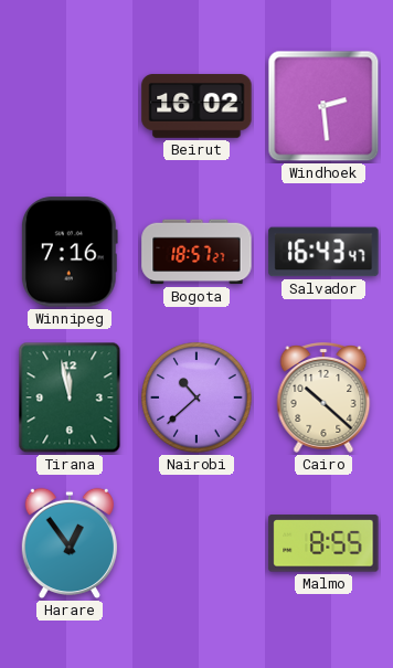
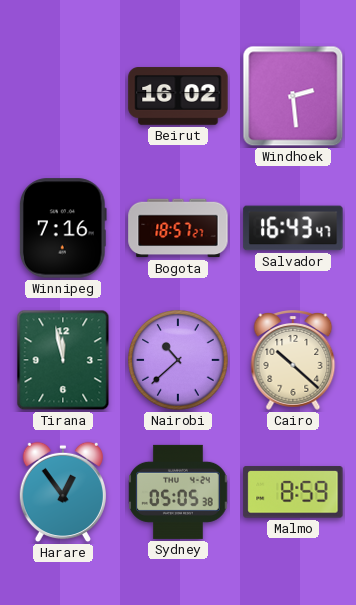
Sydney: none -> 05:05 (178, 492)
Malmo: 8:55 -> 8:59 (293, 492)
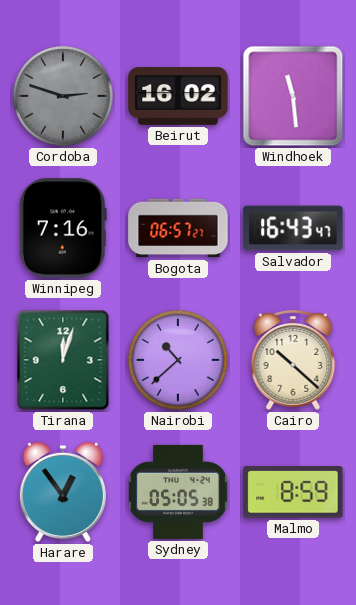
Cordoba: none -> 2:48 (63, 96)
Windhoek: 2:29 -> 11:29 (293, 96)
Bogota: 18:57 -> 06:57 (178, 228)
Tirana: 11:58 -> 12:03 (63, 360)
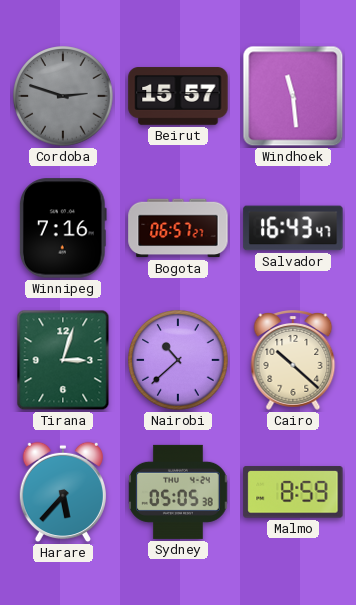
Beirut: 16:02 -> 15:57 (178, 96)
Tirana: 12:03 -> 3:03 (63, 360)
Harare: 12:54 -> 5:37 (63, 492)
